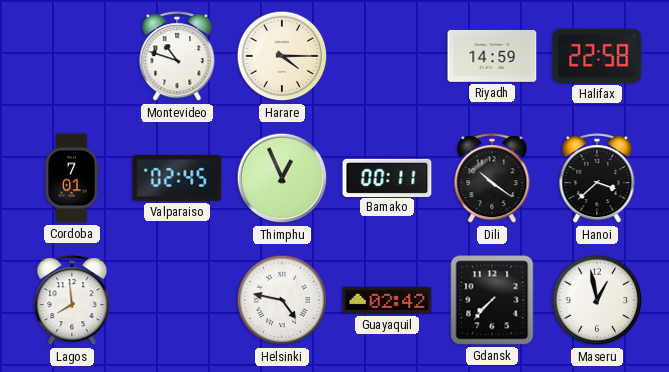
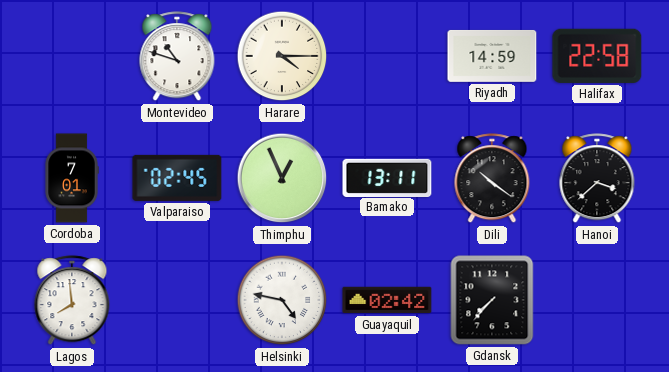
Bamako: 00:11 -> 13:11 (387, 177)
Maseru: 12:58 -> none (597, 300)
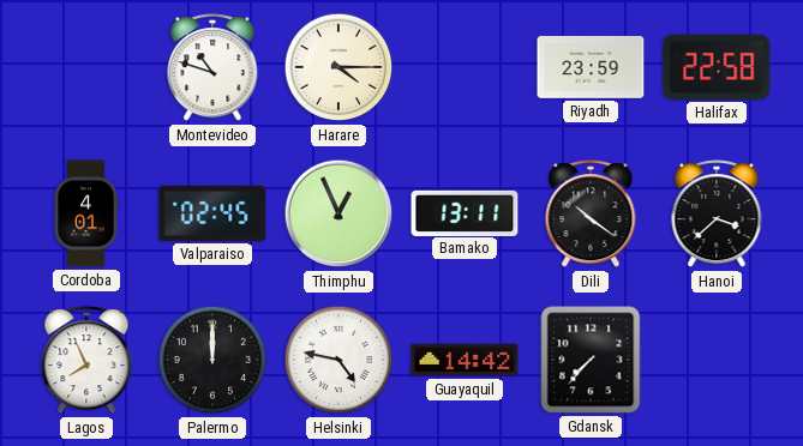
Riyadh: 14:59 -> 23:59 (591, 67)
Cordoba: 7:01 -> 4:01 (86, 213)
Lagos: 7:59 -> 7:56 (86, 361)
Palermo: none -> 12:00 (212, 360)
Guayaquil: 02:42 -> 14:42 (465, 360)
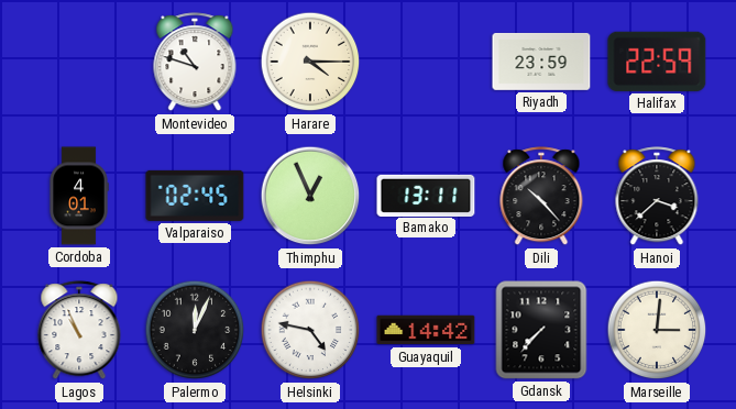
Halifax: 22:58 -> 22:59 (657, 62)
Dili: 10:21 -> 10:23 (541, 197)
Lagos: 7:56 -> 10:56 (79, 331)
Palermo: 12:00 -> 12:04 (195, 330)
Marseille: none -> 3:01 (657, 330)
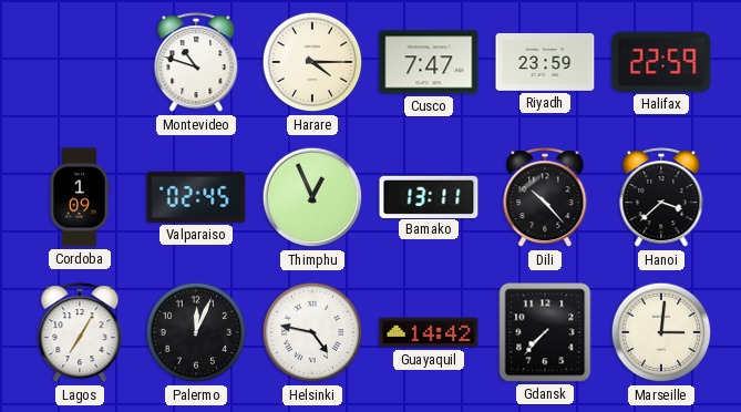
Cusco: none -> 7:47 (429, 62)
Cordoba: 4:01 -> 1:09 (80, 197)
Lagos: 10:56 -> 7:05 (80, 333)
